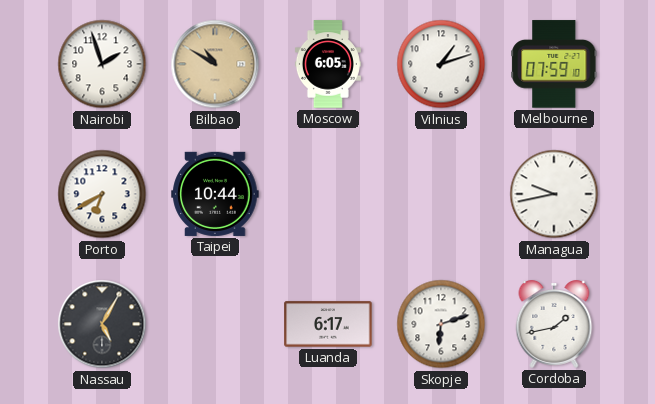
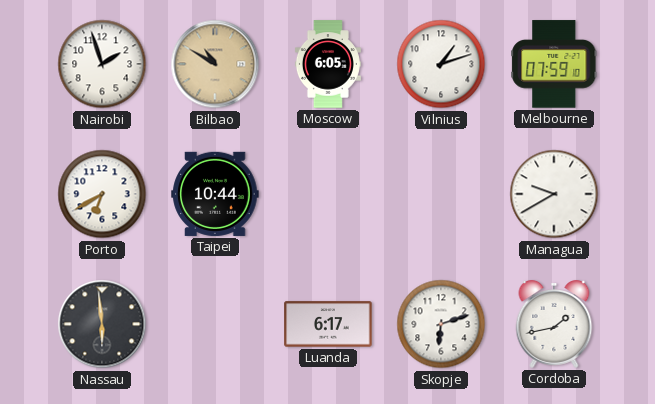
Managua: 9:43 -> 9:40 (554, 194)
Nassau: 5:05 -> 5:59 (102, 324)
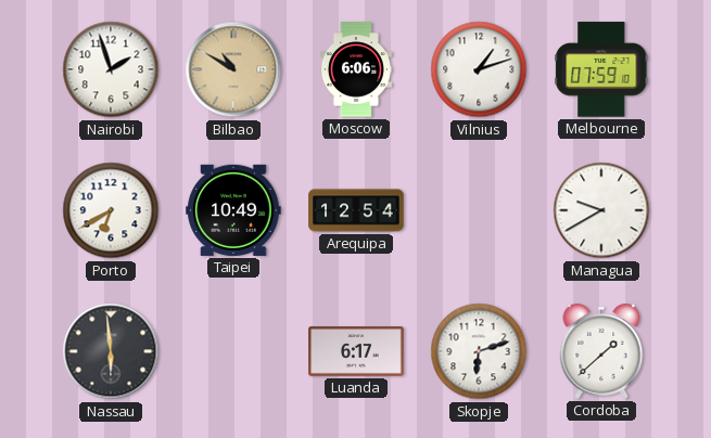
Moscow: 6:05 -> 6:06 (356, 69)
Taipei: 10:44 -> 10:49 (233, 210)
Arequipa: none -> 12:54 (356, 210)
Cordoba: 1:43 -> 1:38 (601, 352)
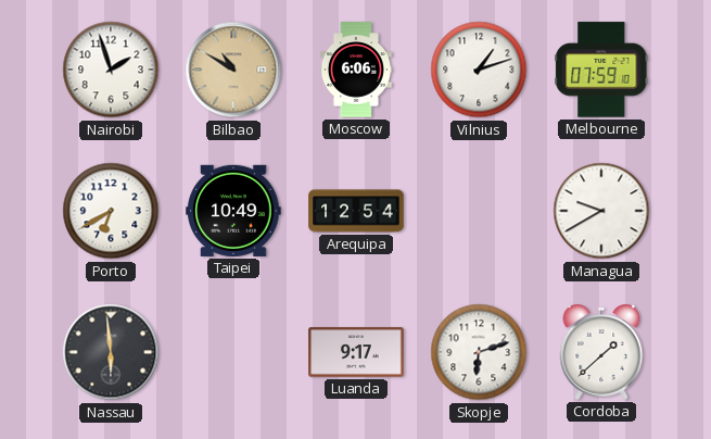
Luanda: 6:17 -> 9:17 (356, 352)
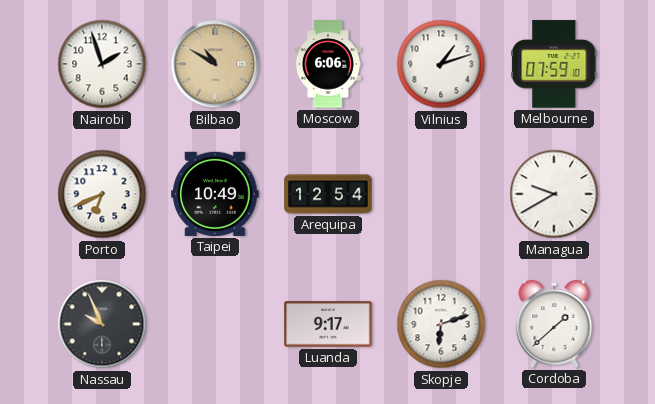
Porto: 6:40 -> 6:41 (102, 194)
Nassau: 5:59 -> 9:56 (102, 324)
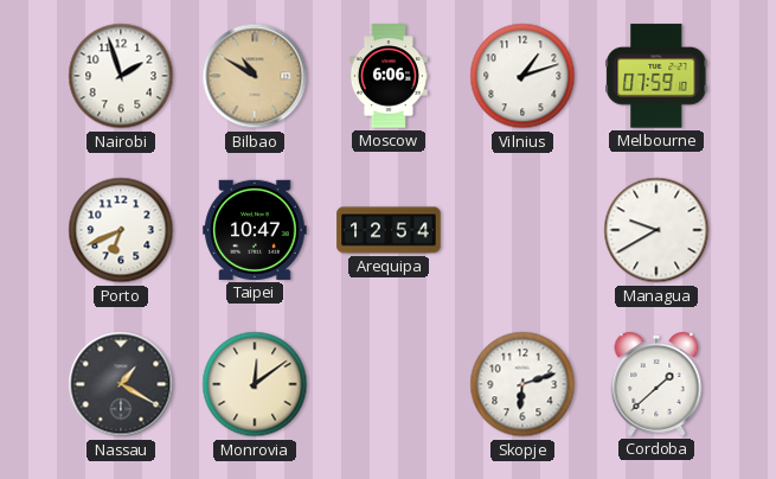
Taipei: 10:49 -> 10:47 (255, 230)
Nassau: 9:56 -> 1:20 (121, 384)
Monrovia: none -> 12:09 (255, 384)
Luanda: 9:17 -> none (328, 324)
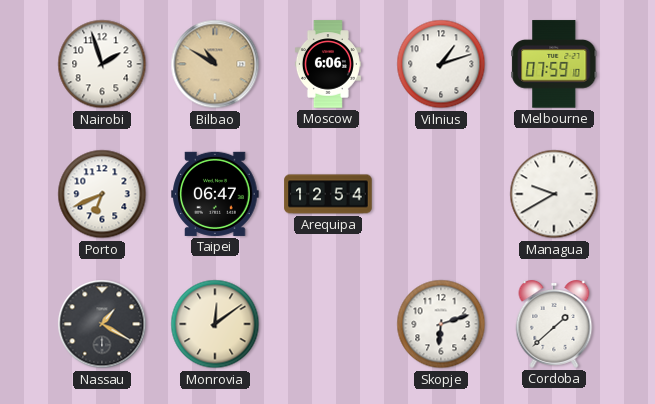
Taipei: 10:47 -> 06:47 (215, 194)
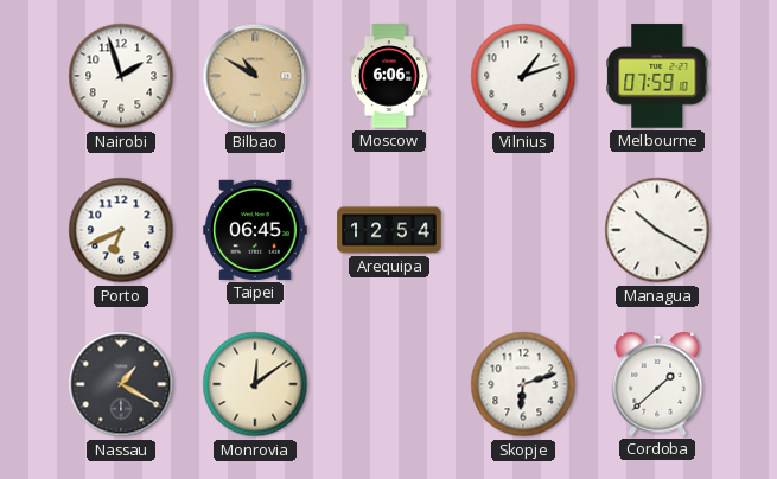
Taipei: 06:47 -> 06:45 (255, 230)
Managua: 9:40 -> 10:20 (657, 230)
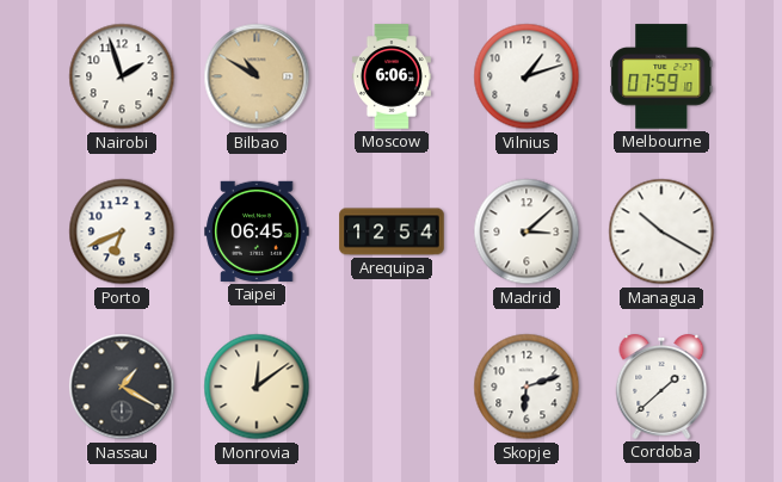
Madrid: none -> 3:08 (527, 231)
